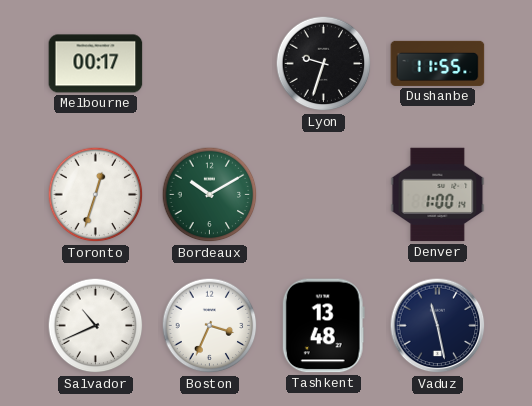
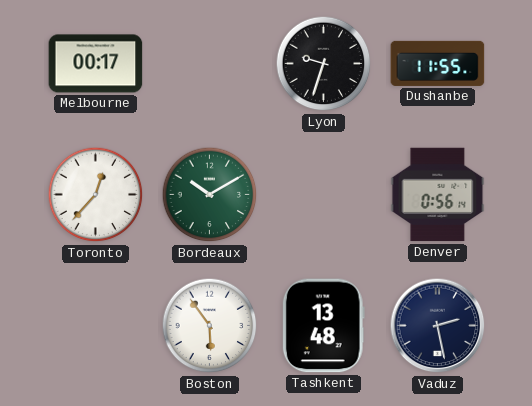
Toronto: 12:33 -> 12:37 (96, 195)
Denver: 1:00 -> 0:56 (438, 195)
Salvador: 10:41 -> none (96, 326)
Boston: 3:34 -> 5:54 (210, 326)
Vaduz: 11:28 -> 2:28 (438, 326)
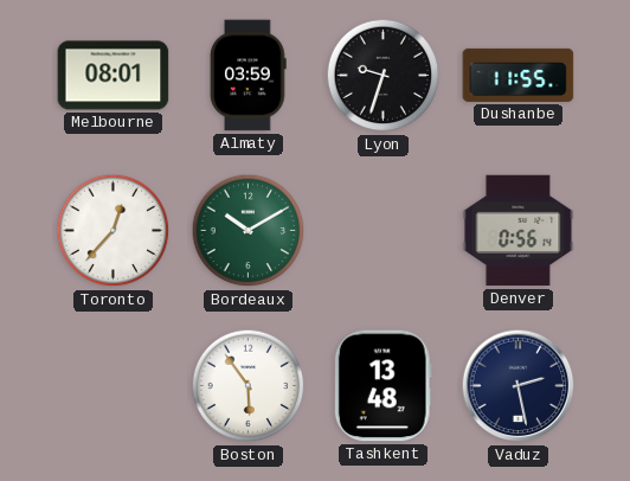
Melbourne: 00:17 -> 08:01 (114, 76)
Almaty: none -> 03:59 (249, 76)
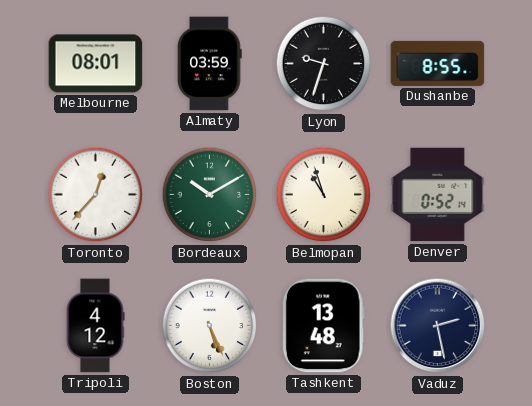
Dushanbe: 11:55 -> 8:55 (438, 63)
Belmopan: none -> 10:57 (324, 195)
Denver: 0:56 -> 0:52 (438, 195)
Tripoli: none -> 4:12 (95, 326)
Boston: 5:54 -> 5:26 (210, 326)
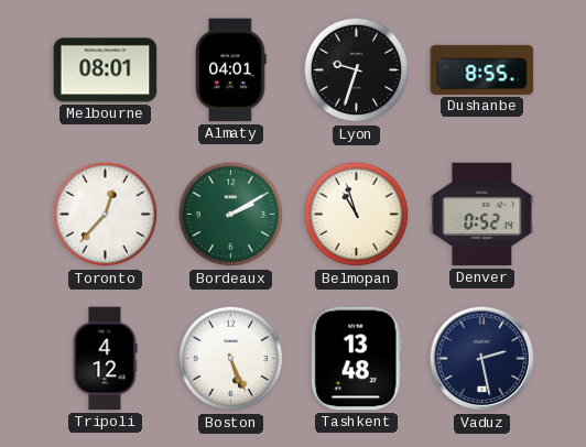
Almaty: 03:59 -> 04:01 (231, 70)
Bordeaux: 10:10 -> 2:10 (231, 215)
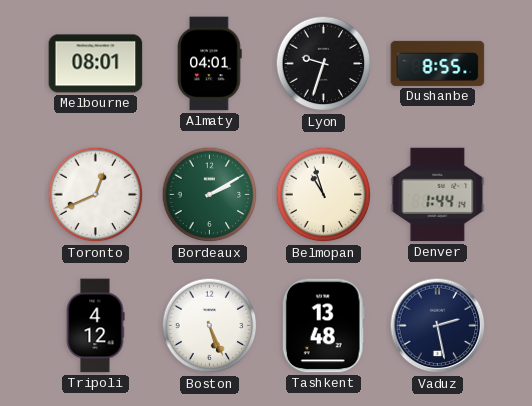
Toronto: 12:37 -> 12:41 (96, 195)
Denver: 0:52 -> 1:44 (438, 195)
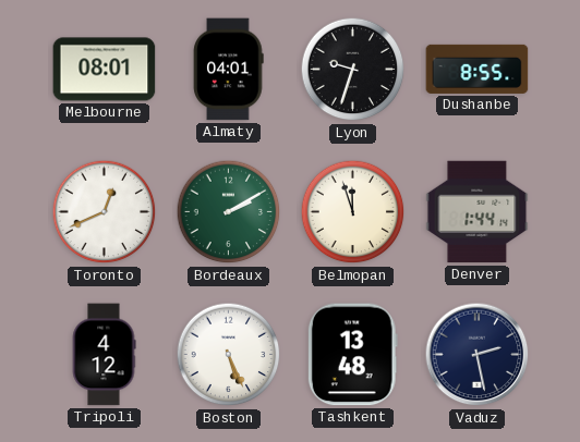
Belmopan: 10:57 -> 11:57 (353, 212)
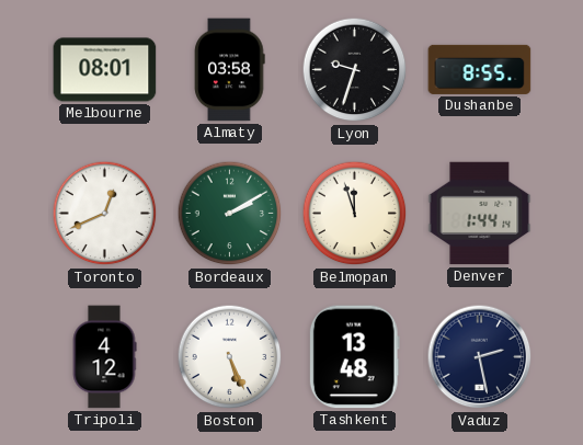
Almaty: 04:01 -> 03:58 (230, 70)
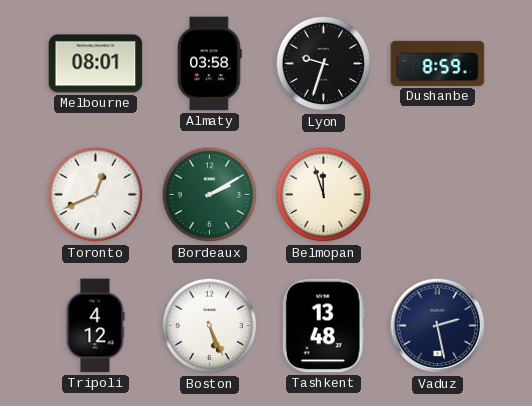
Dushanbe: 8:55 -> 8:59 (438, 63)
Denver: 1:44 -> none (480, 214)
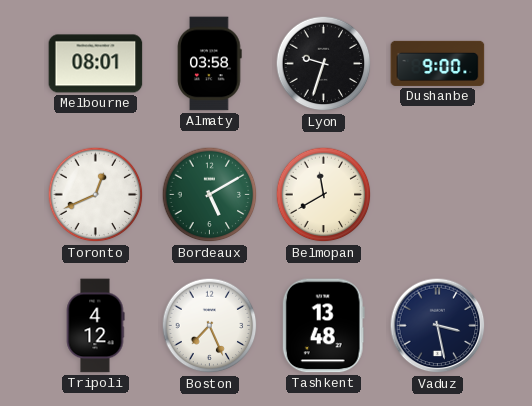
Dushanbe: 8:59 -> 9:00 (438, 63)
Bordeaux: 2:10 -> 5:10 (210, 195)
Belmopan: 11:57 -> 11:40 (324, 195)
Boston: 5:26 -> 7:26 (210, 326)
Vaduz: 2:28 -> 3:28 (438, 326)
